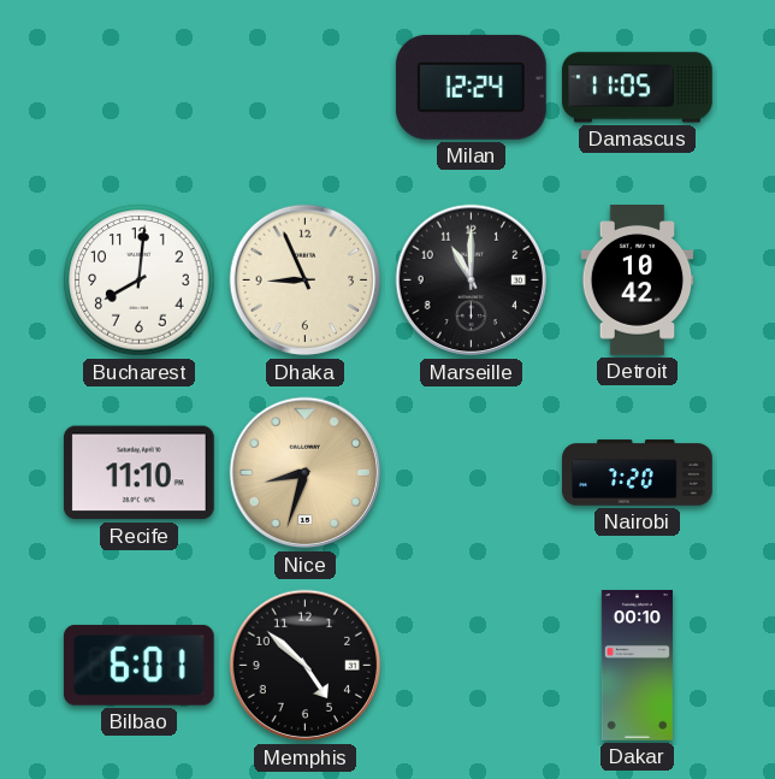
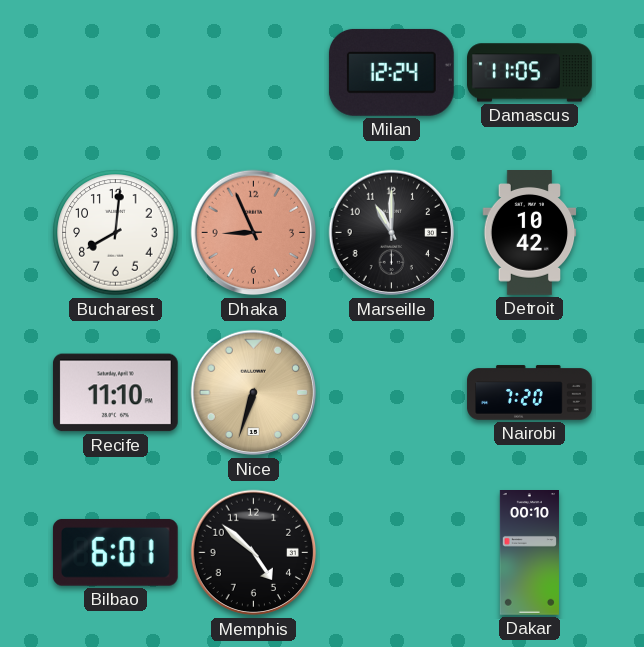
Dhaka dial: cream -> salmon (254, 233)
Nice: 8:33 -> 6:33 (254, 393)
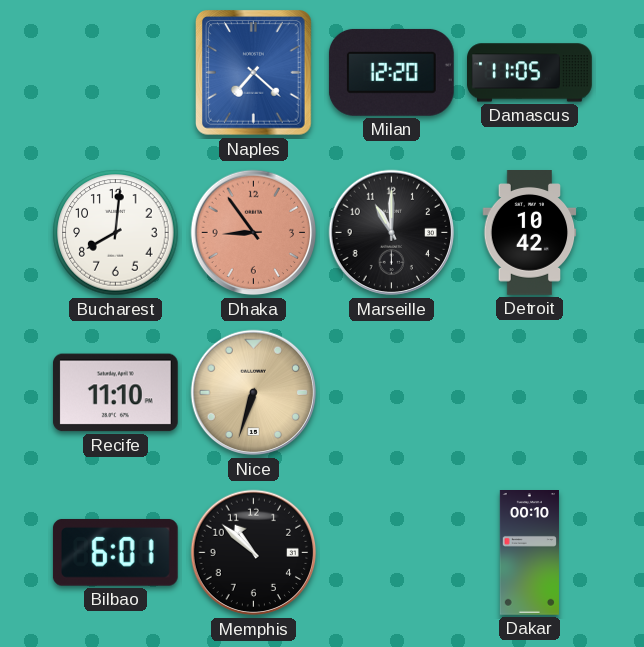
Naples: none -> 7:22 (254, 73)
Milan: 12:24 -> 12:20 (391, 72)
Dhaka: 8:56 -> 8:54 (254, 233)
Nairobi: 7:20 -> none (530, 393)
Memphis: 4:52 -> 10:52 (254, 553)
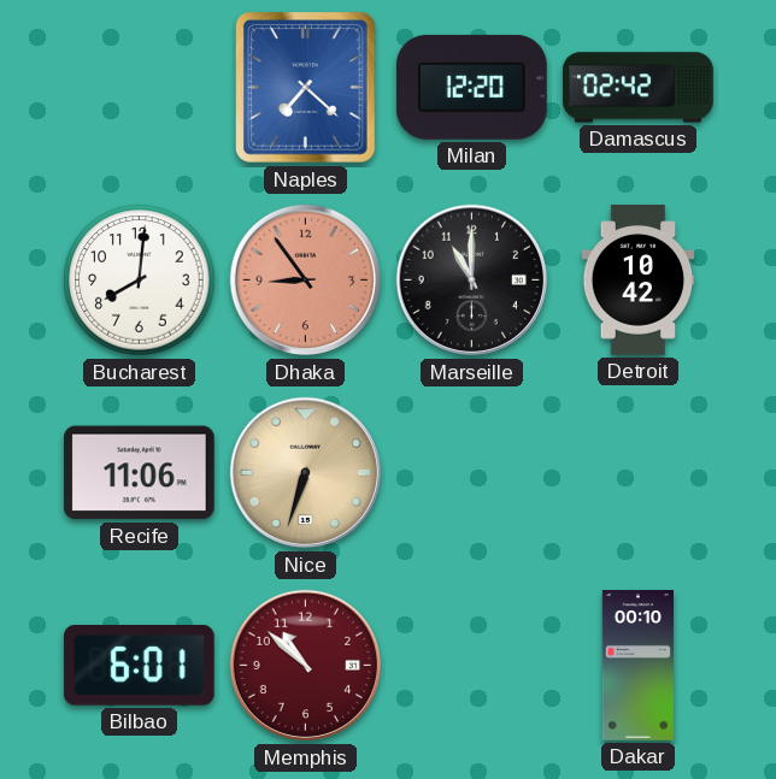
Damascus: 11:05 -> 02:42 (639, 88)
Recife: 11:10 -> 11:06 (139, 473)
Memphis dial: black -> burgundy (306, 666)
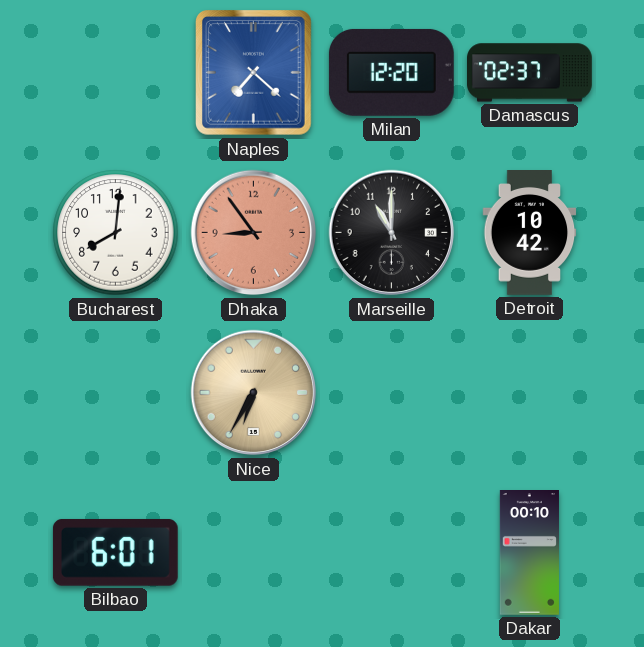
Damascus: 02:42 -> 02:37 (530, 73)
Recife: 11:06 -> none (139, 473)
Nice: 6:33 -> 6:35 (254, 393)
Memphis: 10:52 -> none (306, 666)
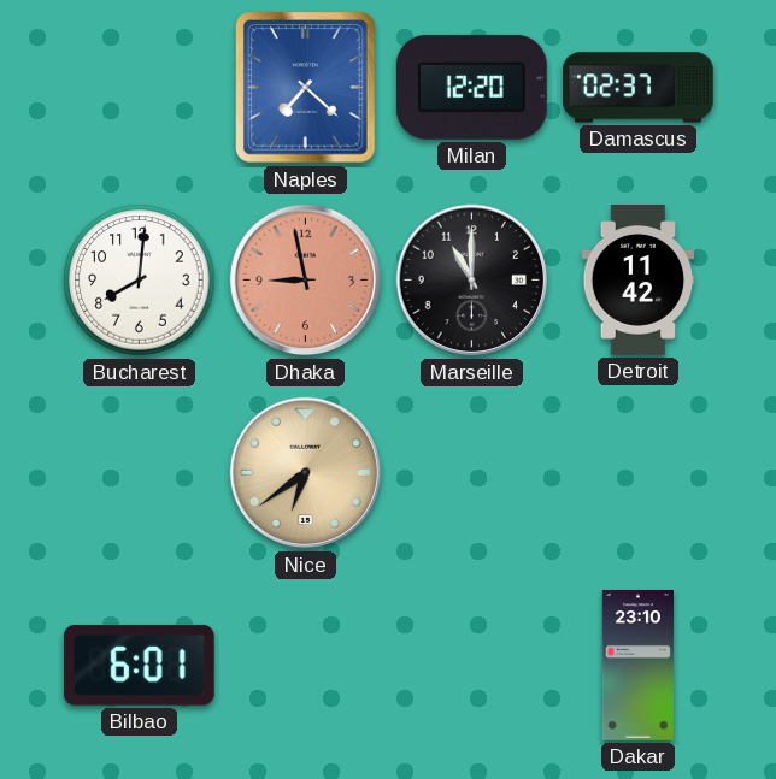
Dhaka: 8:54 -> 8:58 (306, 281)
Detroit: 10:42 -> 11:42 (639, 281)
Nice: 6:35 -> 6:39 (306, 473)
Dakar: 00:10 -> 23:10 (637, 666)
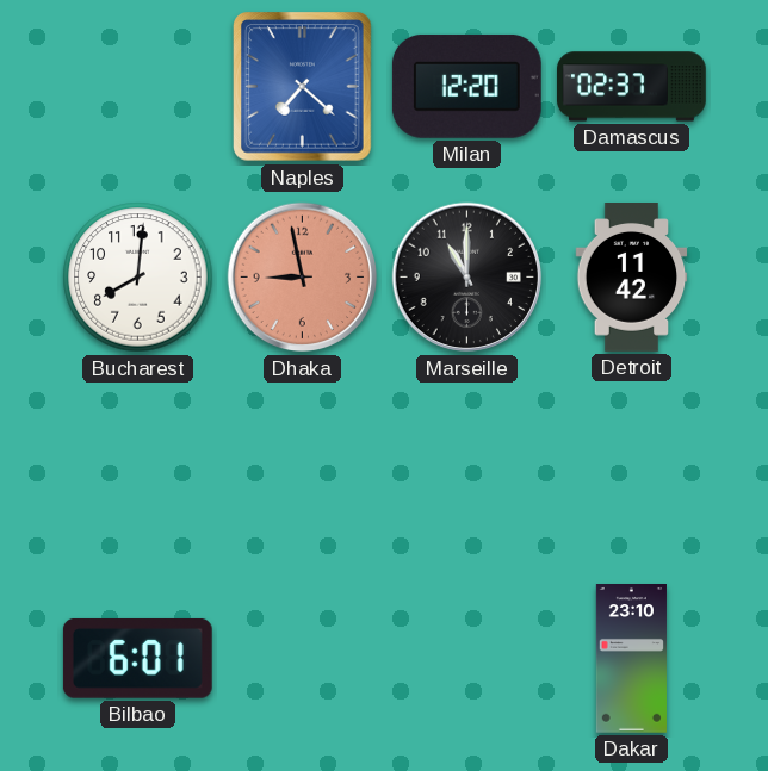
Nice: 6:39 -> none (306, 473)
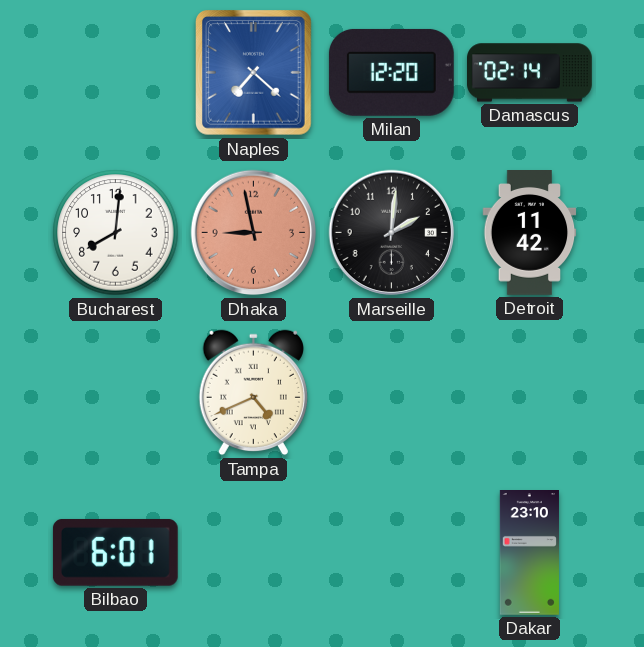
Damascus: 02:37 -> 02:14 (530, 73)
Marseille: 11:00 -> 2:01 (392, 233)
Tampa: none -> 4:41 (253, 393)
